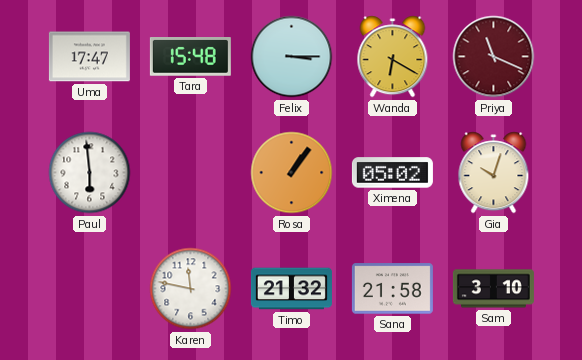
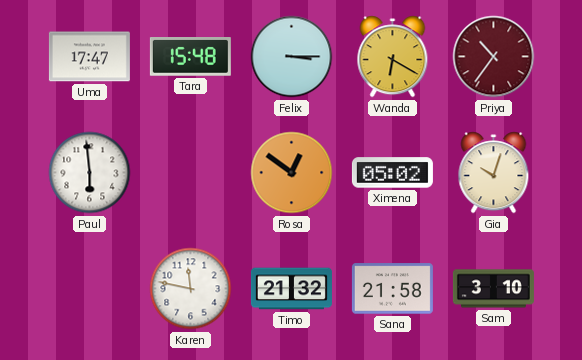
Priya: 11:19 -> 10:36 (494, 57)
Rosa: 1:06 -> 12:51 (292, 173)
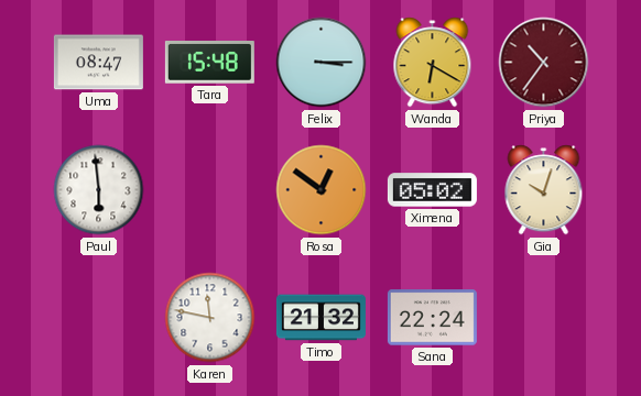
Uma: 17:47 -> 08:47 (98, 63)
Sana: 21:58 -> 22:24 (432, 318)
Sam: 3:10 -> none (493, 289)
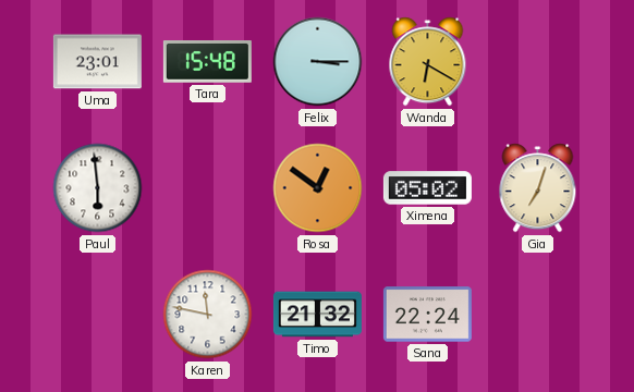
Uma: 08:47 -> 23:01 (97, 62)
Priya: 10:36 -> none (544, 63)
Gia: 10:03 -> 7:03 (538, 188)
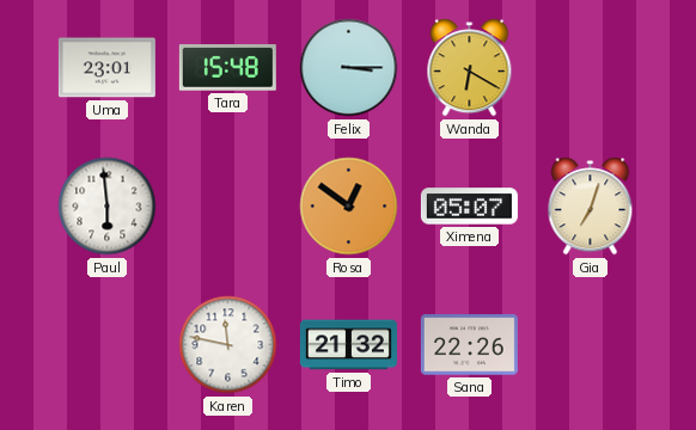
Ximena: 05:02 -> 05:07 (469, 207)
Sana: 22:24 -> 22:26 (469, 345)
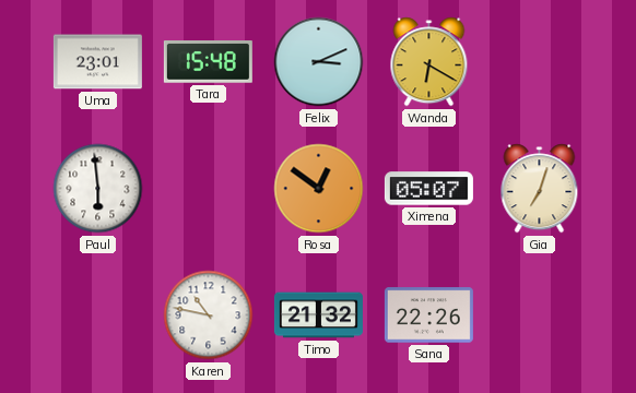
Felix: 3:15 -> 3:11 (319, 62)
Karen: 11:47 -> 10:47 (209, 315)
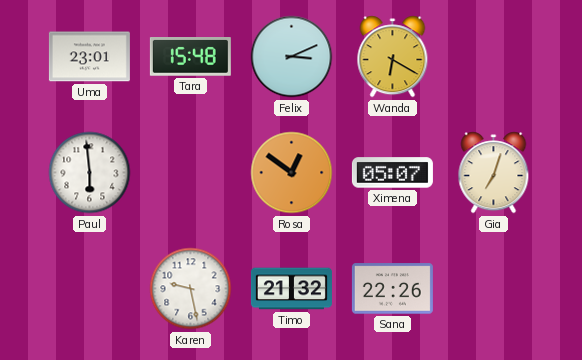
Karen: 10:47 -> 9:28 (191, 289)
